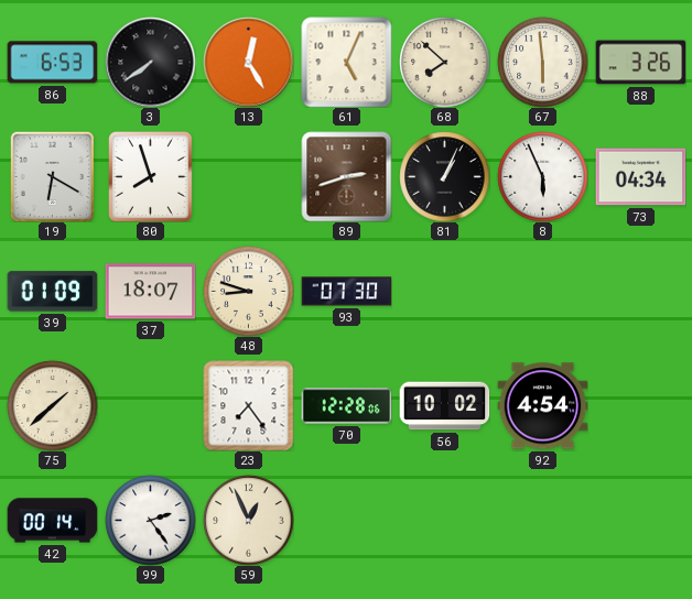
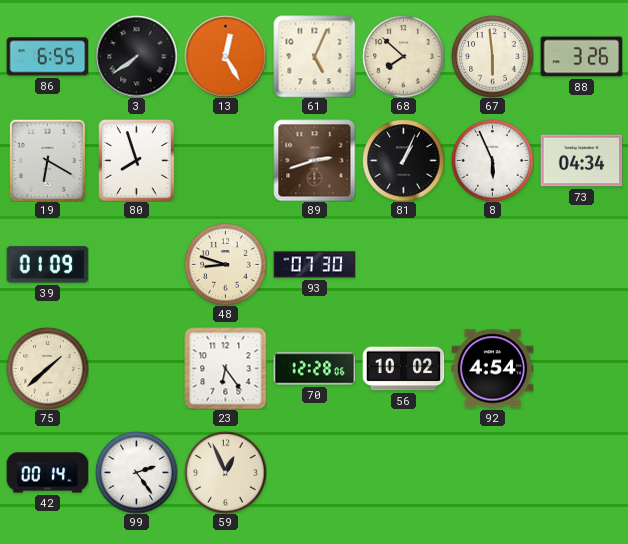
86: 6:53 -> 6:55 (47, 57)
37: 18:07 -> none (150, 292)
23: 7:24 -> 6:24 (225, 368)
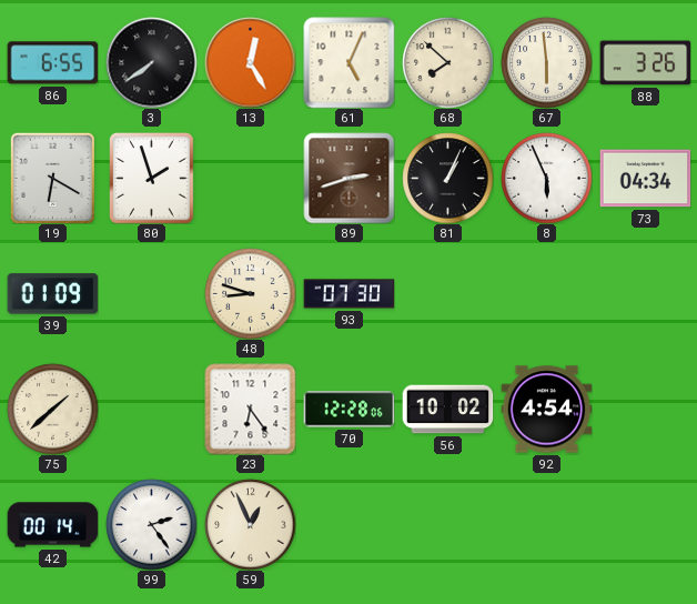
80: 7:57 -> 1:57 (152, 179)
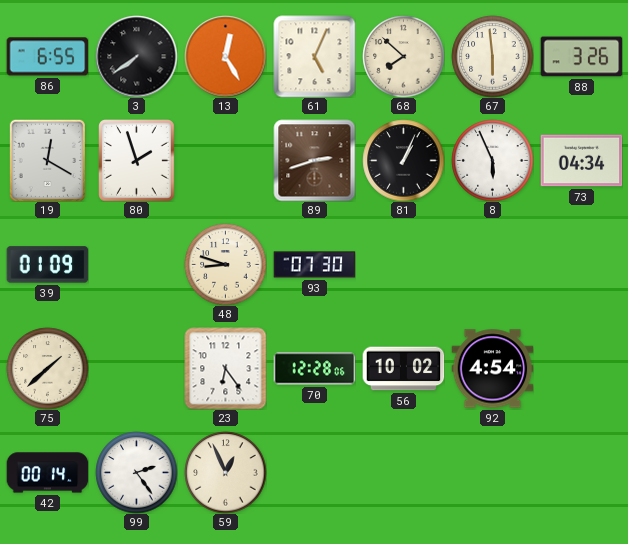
19: 6:20 -> 12:20 (47, 160)
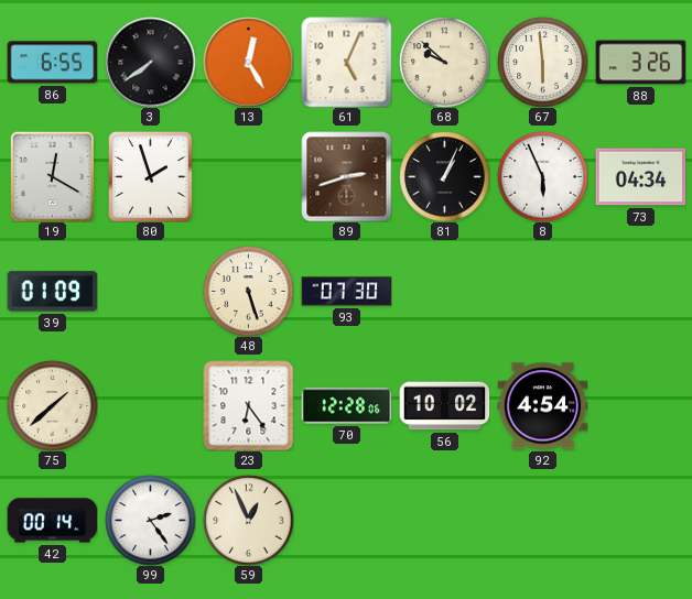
68: 7:52 -> 9:52 (444, 62)
48: 8:48 -> 5:27 (248, 291)
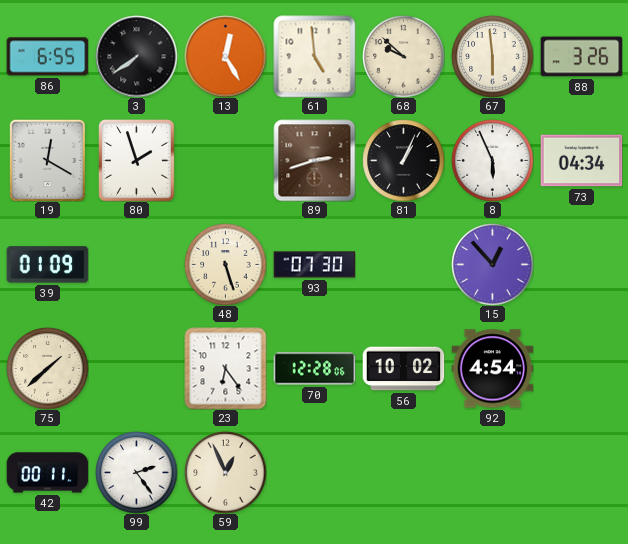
61: 5:04 -> 4:59 (314, 56)
15: none -> 12:53 (492, 264)
42: 00:14 -> 00:11 (47, 473)
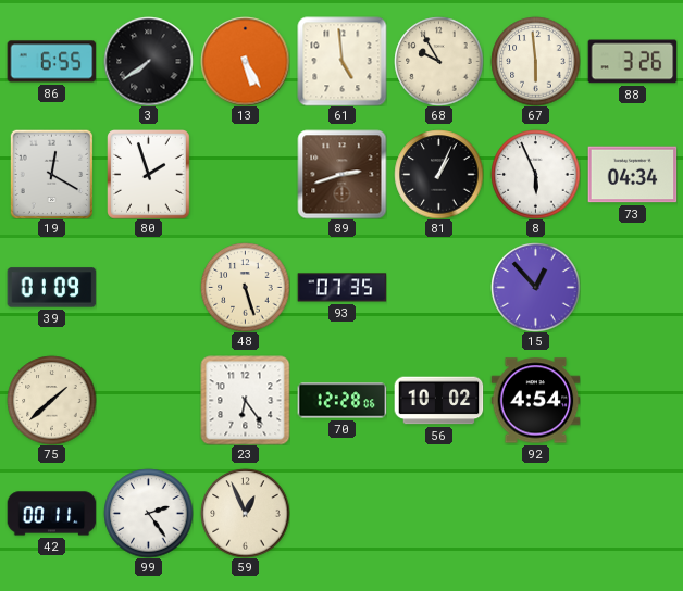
13: 12:25 -> 5:25 (245, 61)
68: 9:52 -> 9:55 (438, 61)
93: 07:30 -> 07:35 (341, 288)
